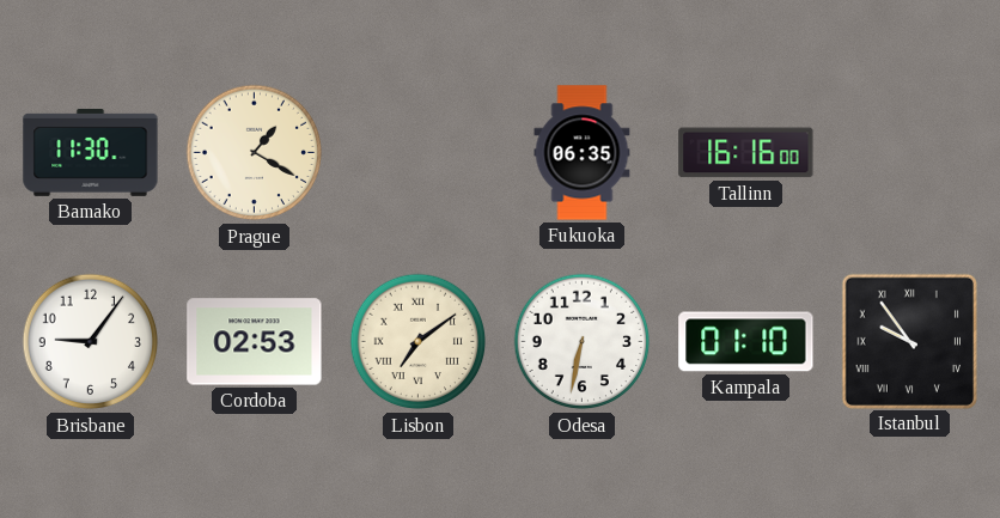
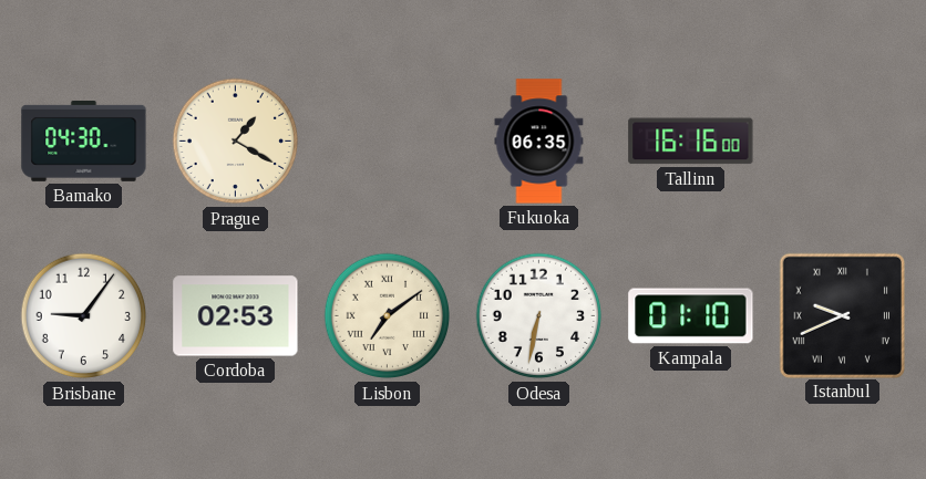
Bamako: 11:30 -> 04:30 (84, 140)
Istanbul: 9:54 -> 9:41 (842, 315)
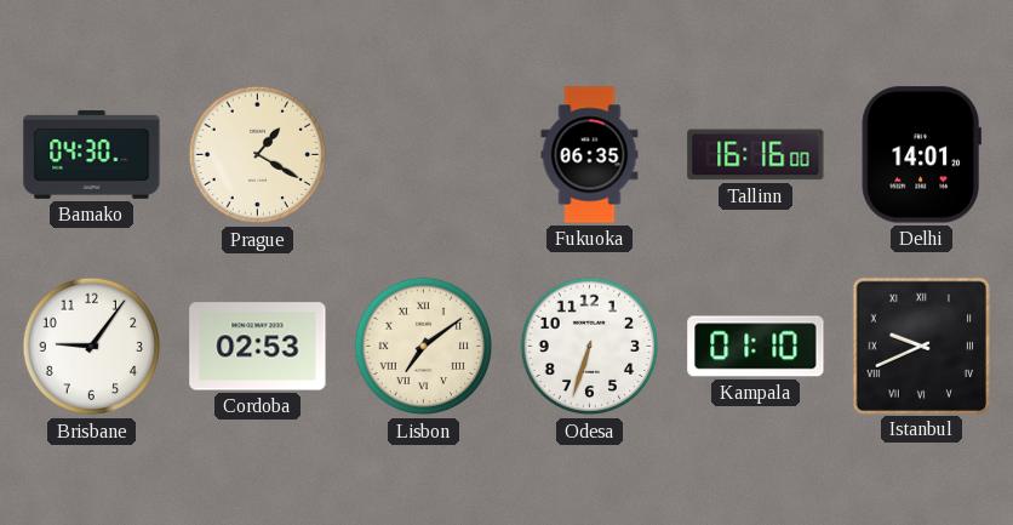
Delhi: none -> 14:01 (921, 155)
Odesa: 6:32 -> 6:33 (590, 347)
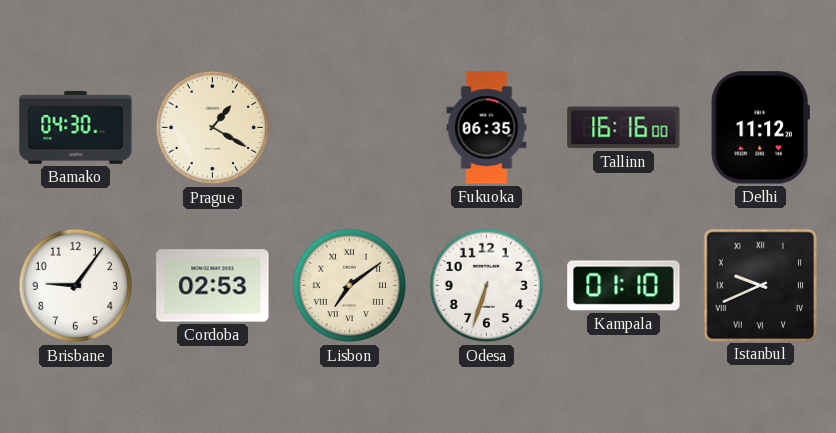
Delhi: 14:01 -> 11:12 (760, 128)
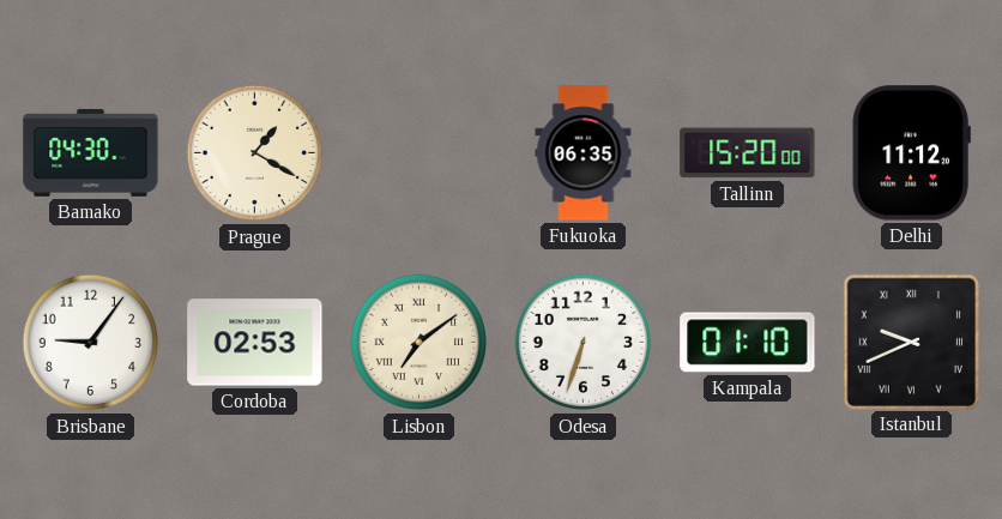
Tallinn: 16:16 -> 15:20 (748, 153)
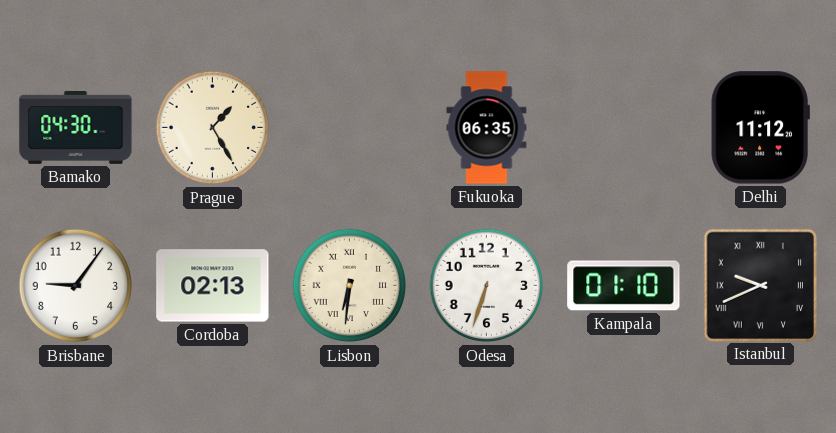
Prague: 1:20 -> 1:25 (213, 128)
Tallinn: 15:20 -> none (748, 153)
Cordoba: 02:53 -> 02:13 (213, 286)
Lisbon: 7:09 -> 6:31 (350, 286)
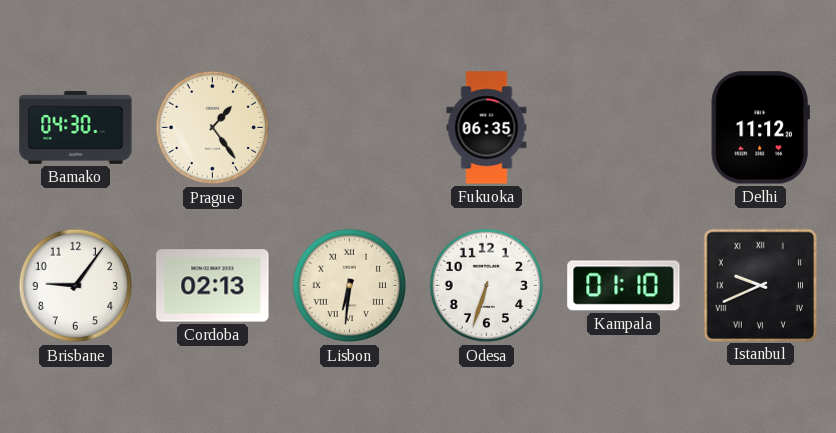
Prague: 1:25 -> 1:24 (213, 128)
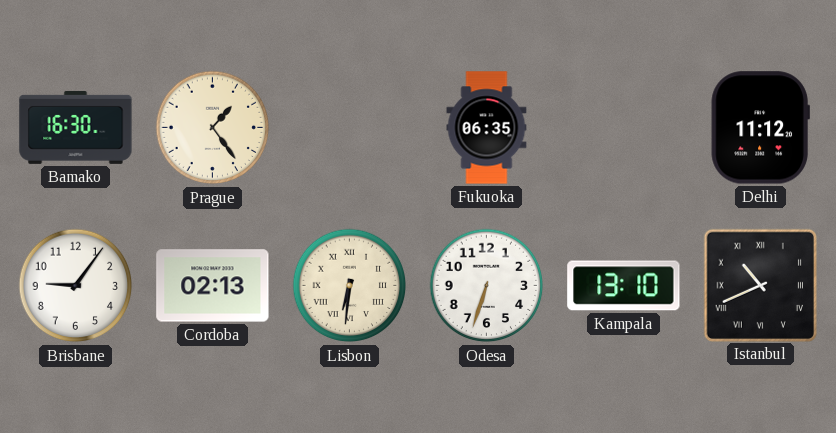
Bamako: 04:30 -> 16:30 (76, 127)
Kampala: 01:10 -> 13:10 (624, 286)
Istanbul: 9:41 -> 10:41 (760, 285)
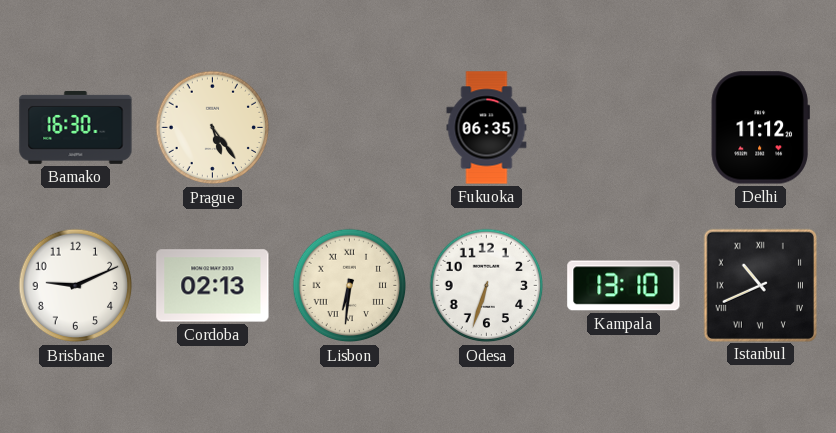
Prague: 1:24 -> 5:24 (213, 128)
Brisbane: 9:06 -> 9:11 (76, 286)
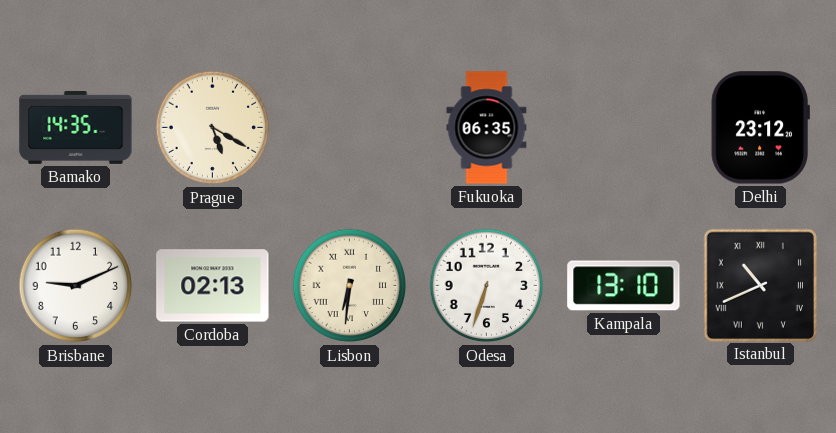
Bamako: 16:30 -> 14:35 (76, 127)
Prague: 5:24 -> 5:20 (213, 128)
Delhi: 11:12 -> 23:12 (760, 128)
